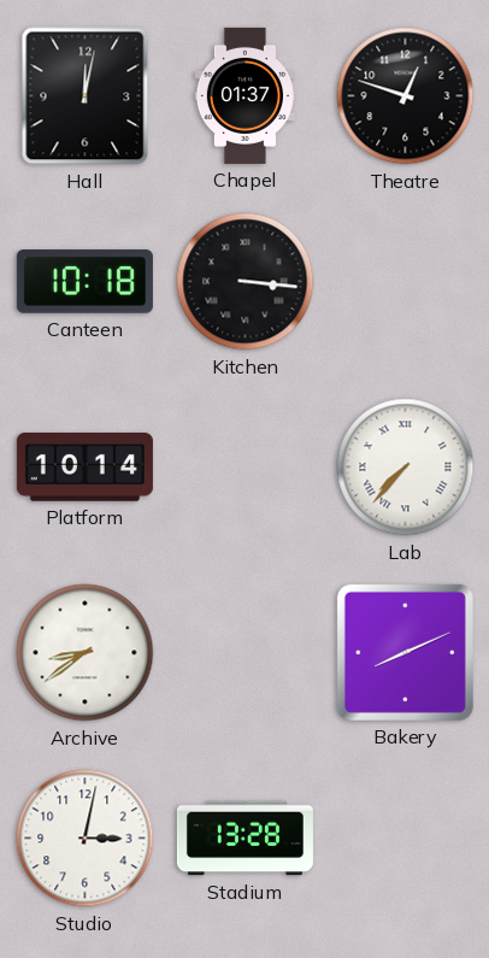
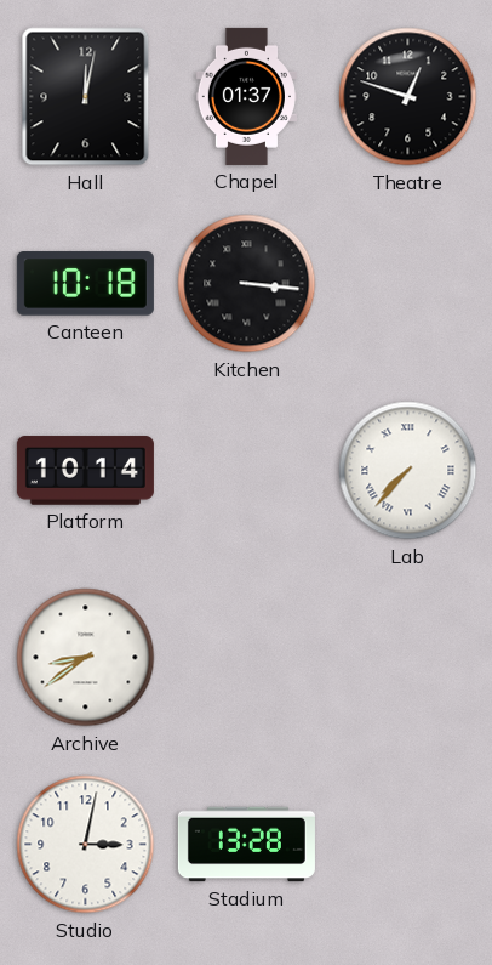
Bakery: 8:11 -> none (405, 652)
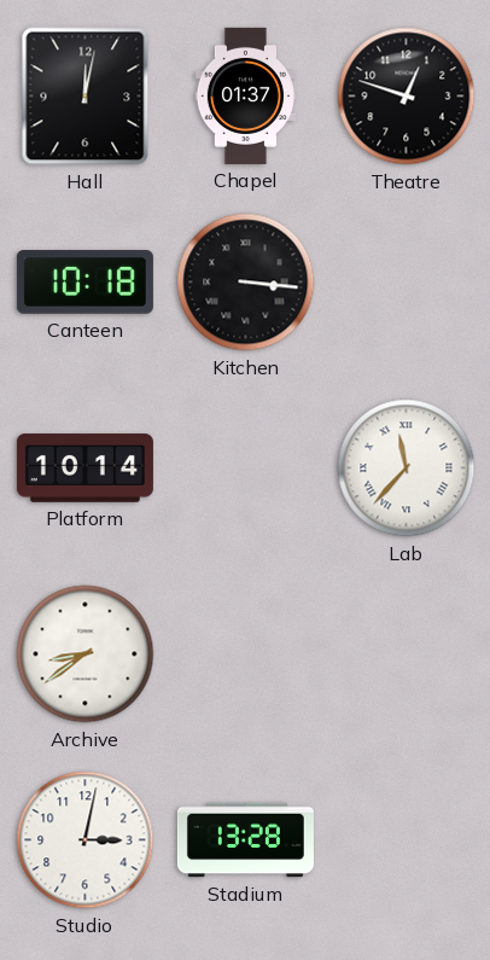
Lab: 7:37 -> 11:37 (407, 469)
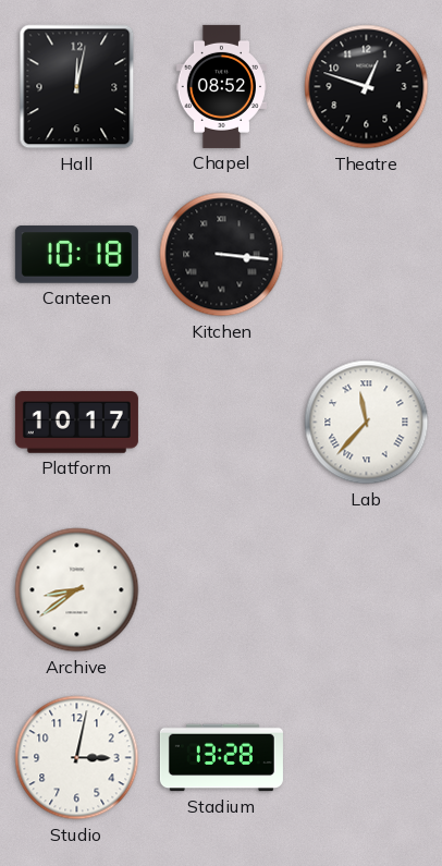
Chapel: 01:37 -> 08:52 (221, 86)
Platform: 10:14 -> 10:17 (76, 423)
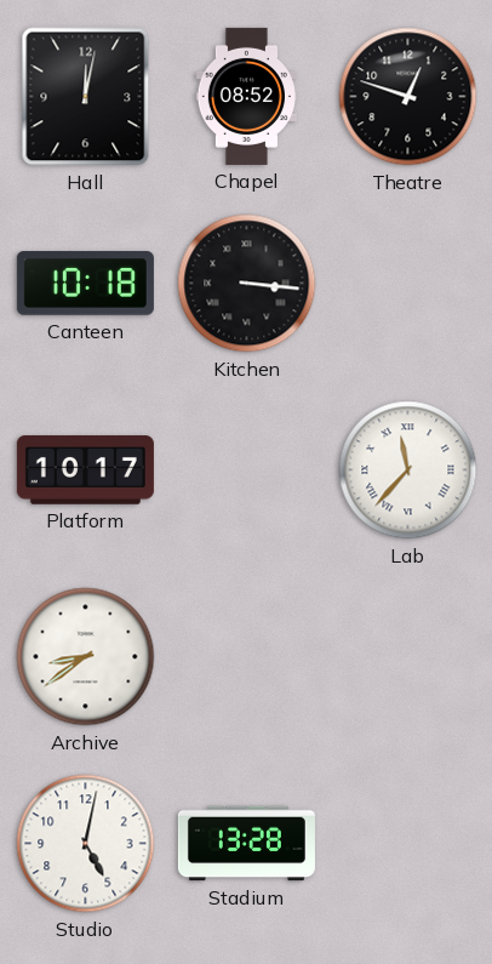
Studio: 3:02 -> 5:02 (86, 844)
